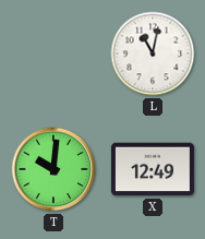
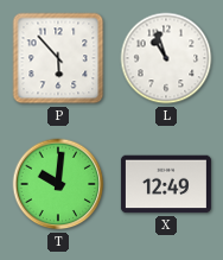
P: none -> 5:53 (58, 58)
L: 11:02 -> 10:57 (166, 58)
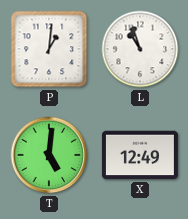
P: 5:53 -> 1:01 (49, 49)
T: 10:01 -> 5:01 (49, 155)
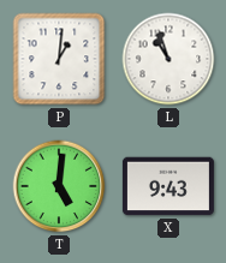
X: 12:49 -> 9:43 (168, 186)
